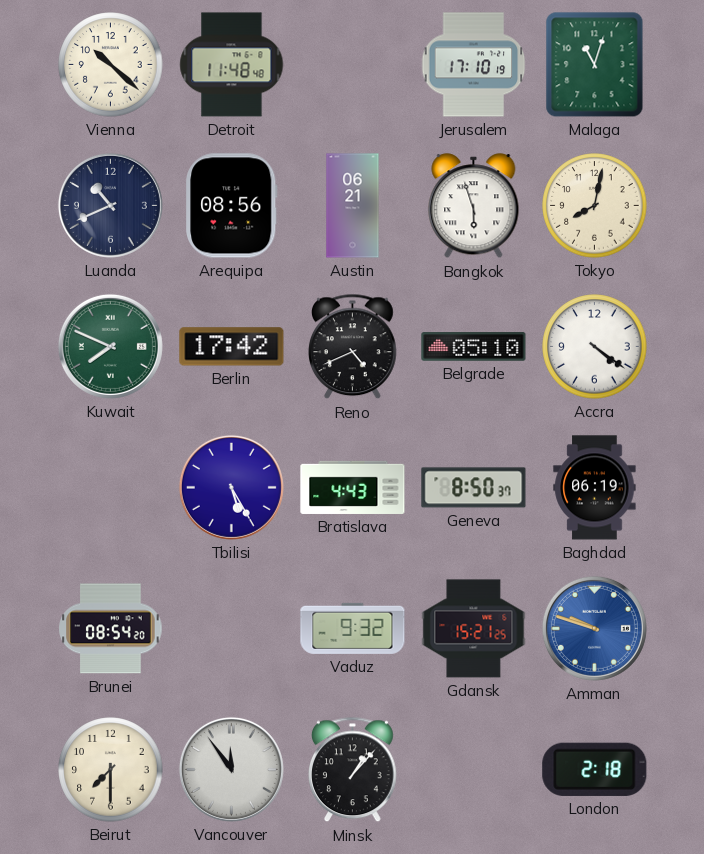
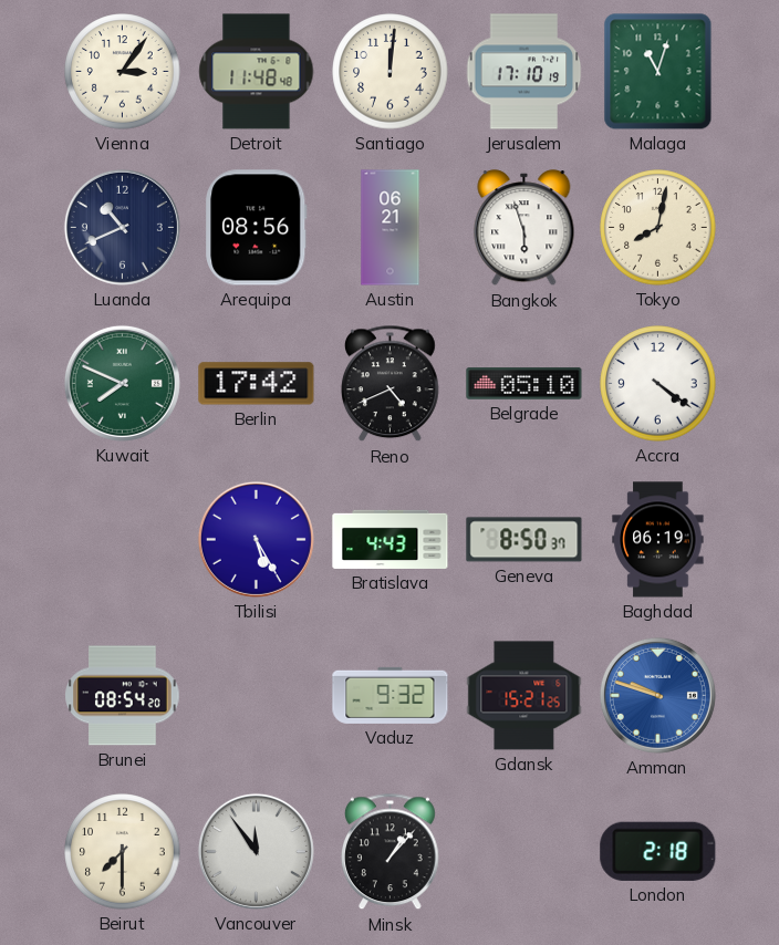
Vienna: 10:22 -> 3:06 (123, 72)
Santiago: none -> 12:01 (391, 72)
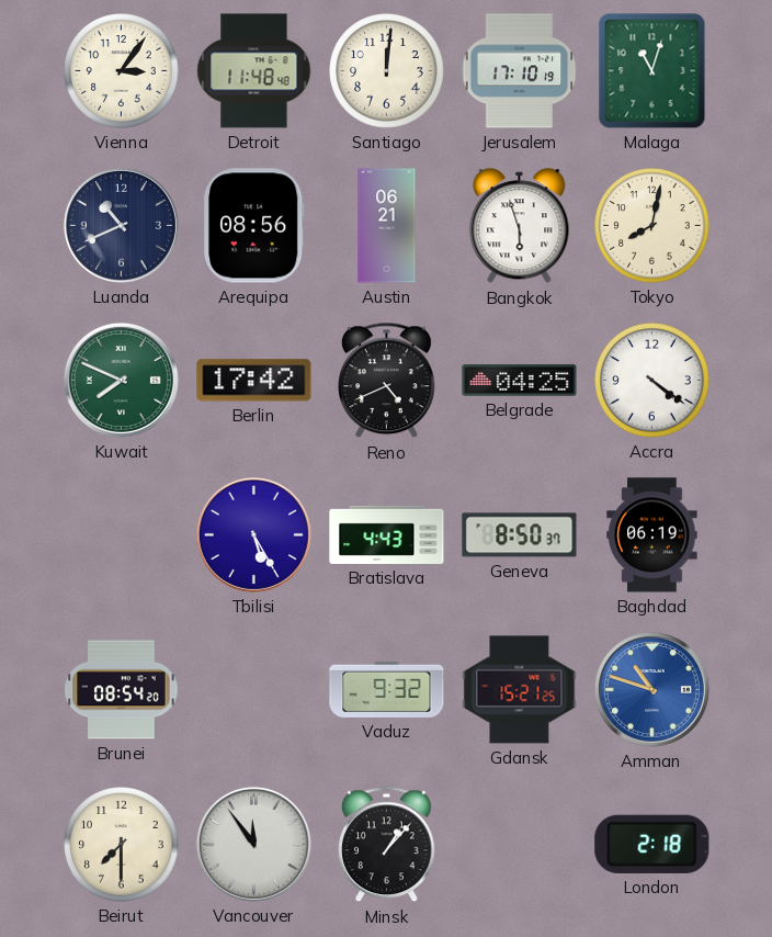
Belgrade: 05:10 -> 04:25 (520, 381)
Amman: 9:48 -> 10:48 (651, 689)
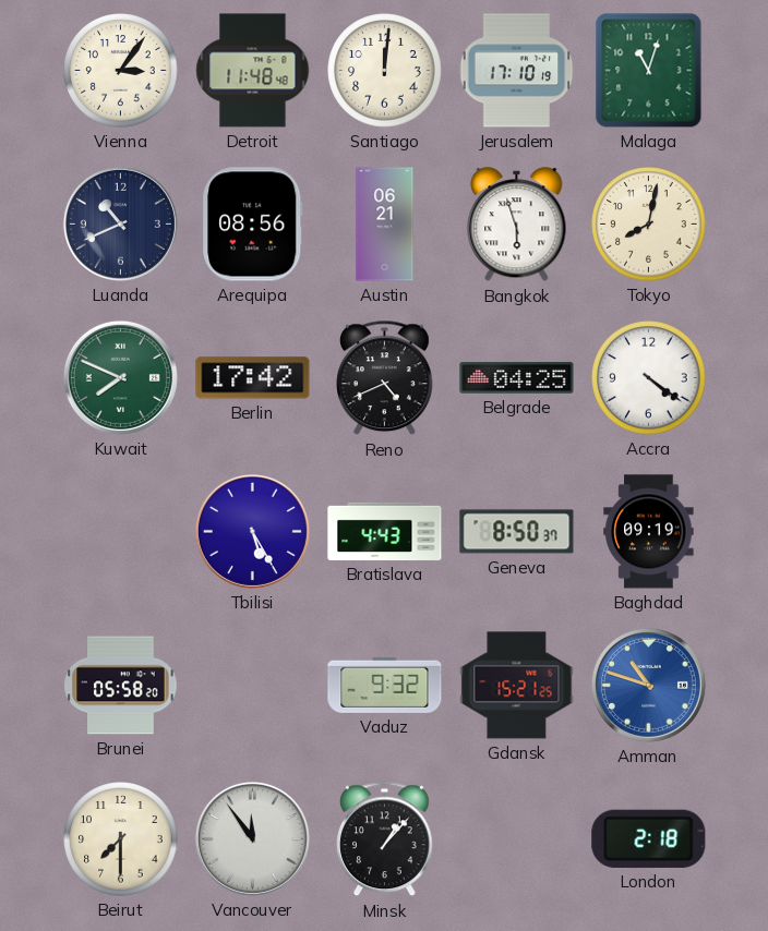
Baghdad: 06:19 -> 09:19 (649, 532)
Brunei: 08:54 -> 05:58 (121, 686)
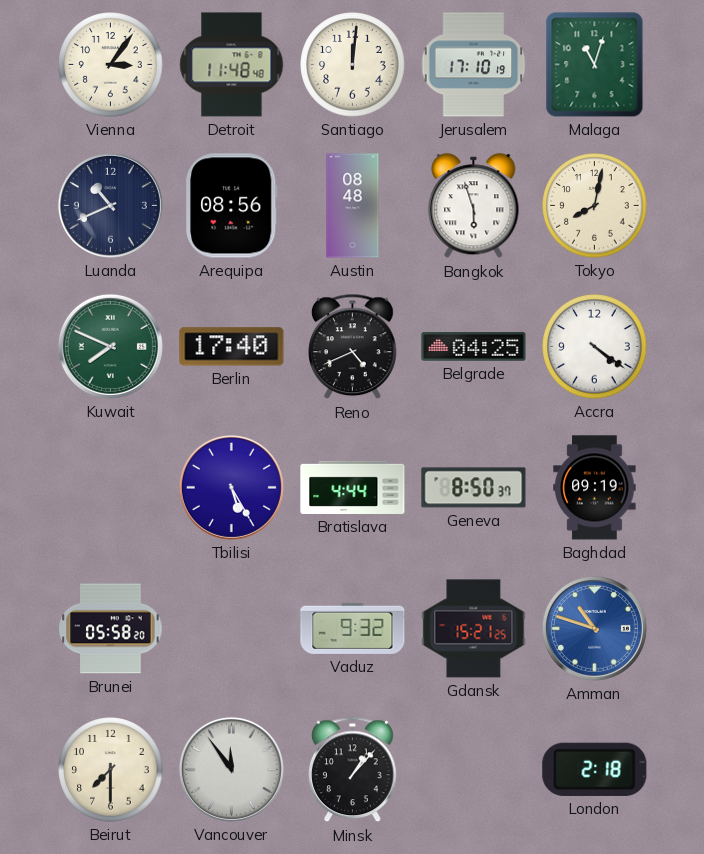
Austin: 06:21 -> 08:48 (353, 206)
Berlin: 17:42 -> 17:40 (232, 347)
Bratislava: 4:43 -> 4:44 (353, 487)
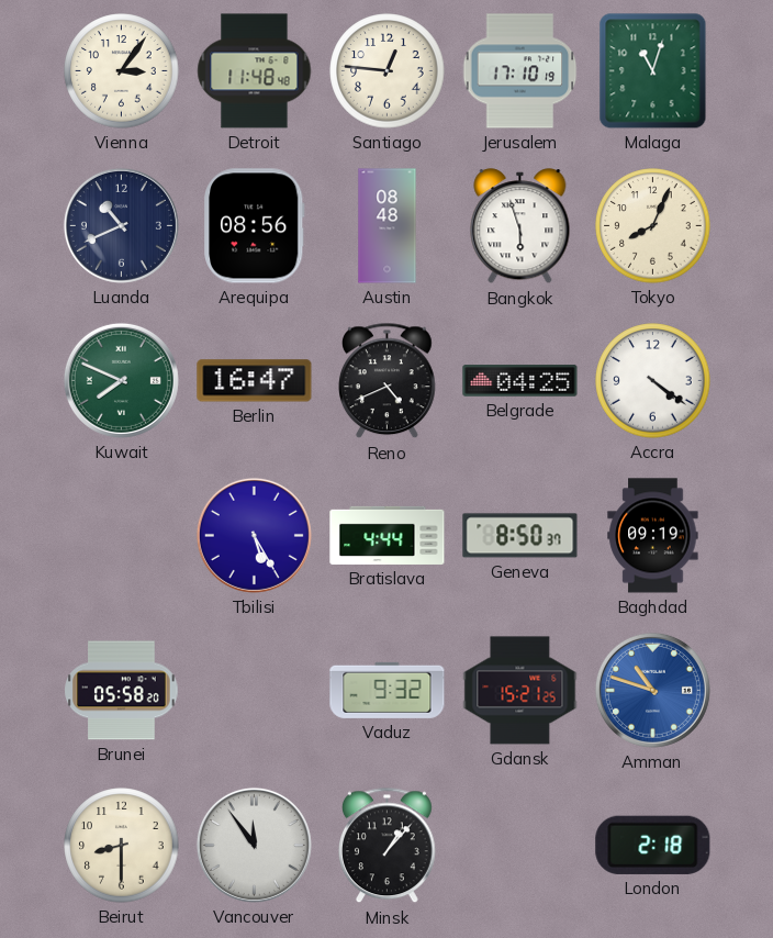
Santiago: 12:01 -> 12:46 (388, 71)
Tokyo: 8:02 -> 8:04 (653, 226)
Berlin: 17:40 -> 16:47 (255, 381)
Beirut: 7:30 -> 8:30 (122, 846)
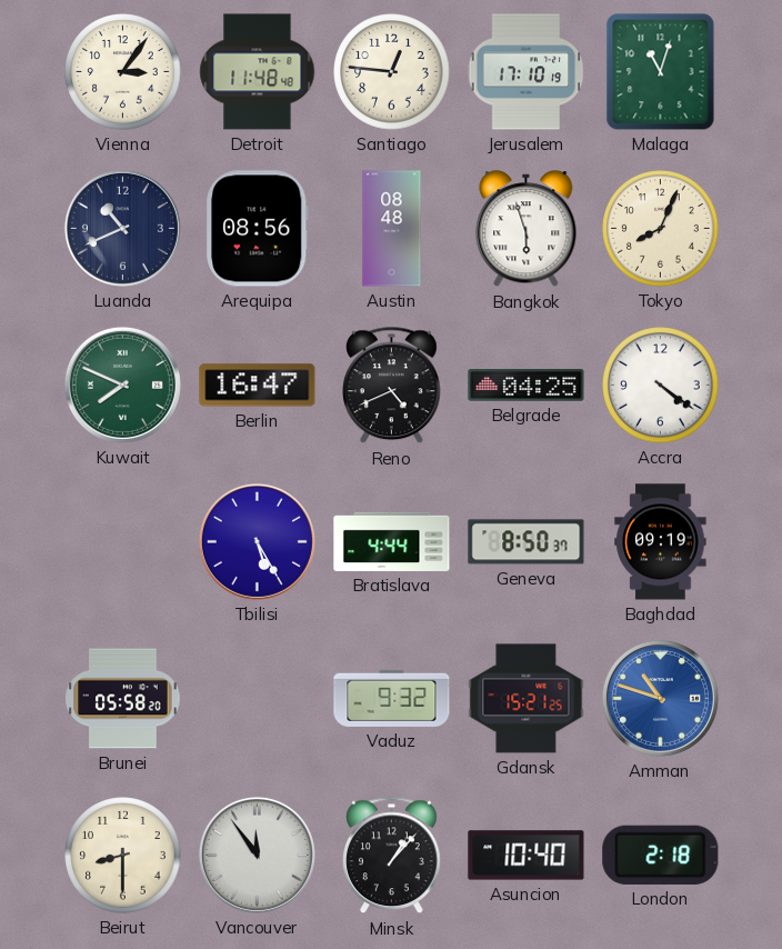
Asuncion: none -> 10:40 (527, 856)
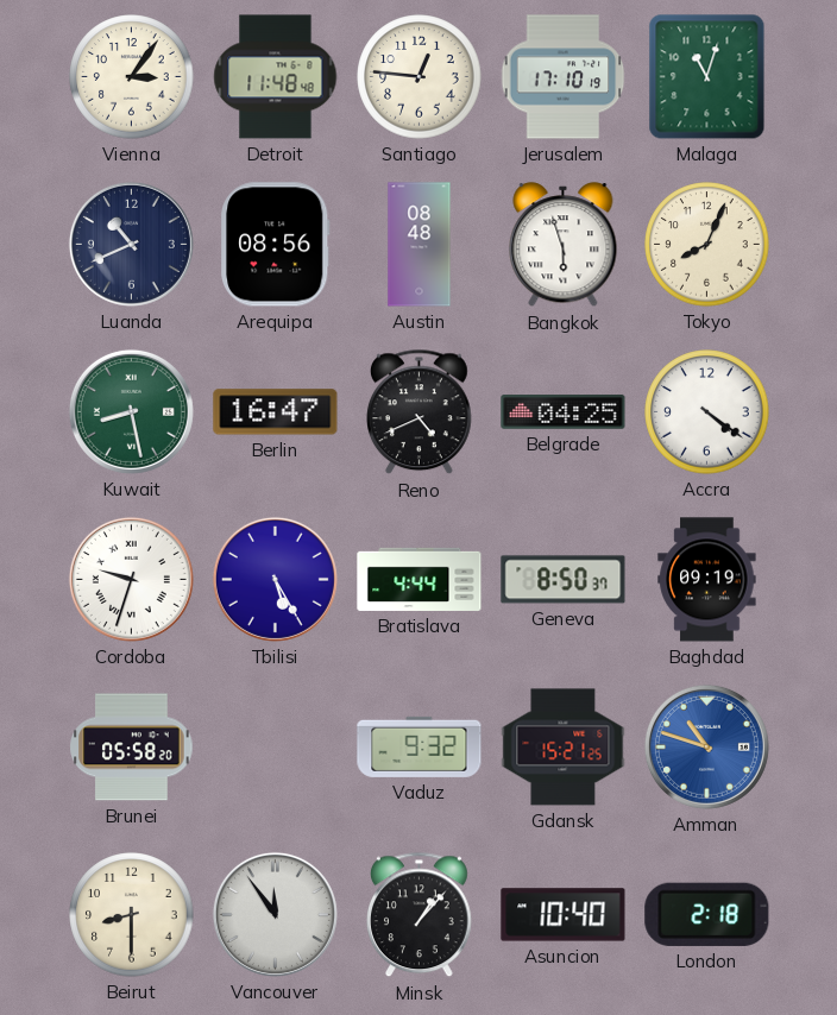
Kuwait: 7:49 -> 8:28 (131, 411)
Cordoba: none -> 9:33 (131, 579)
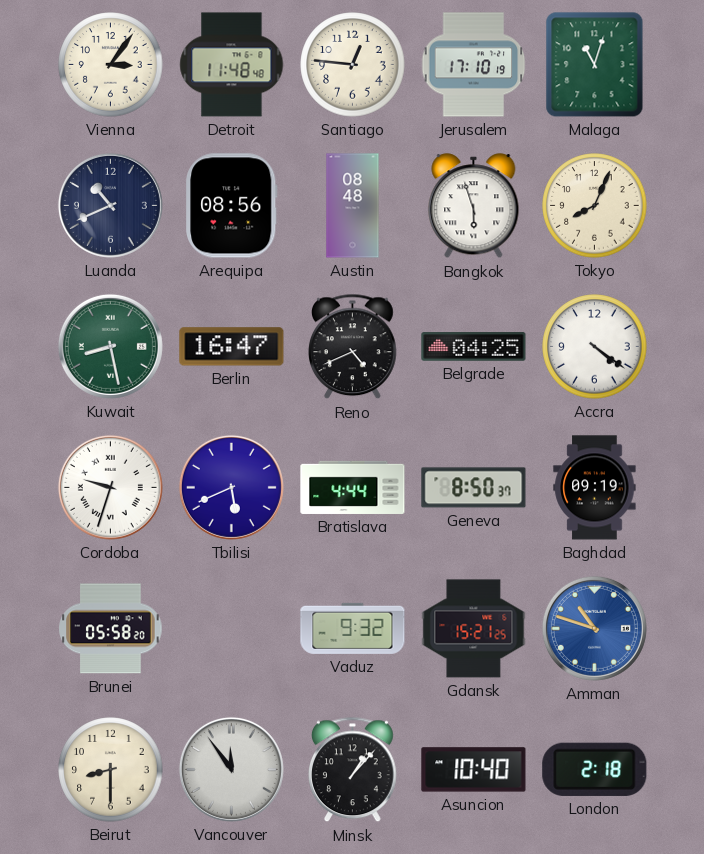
Tbilisi: 5:25 -> 5:41 (231, 487)
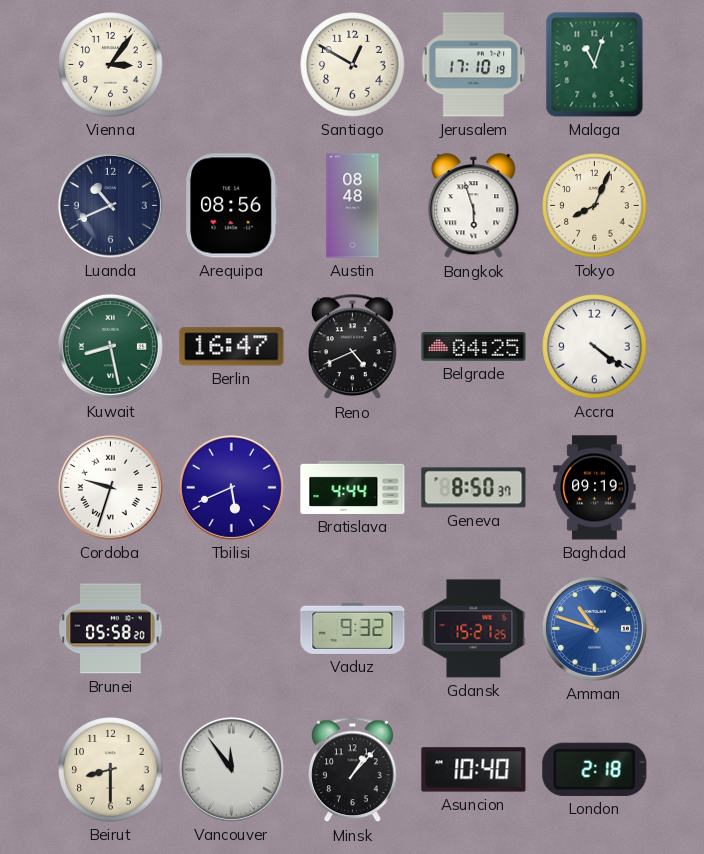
Detroit: 11:48 -> none (232, 65)
Santiago: 12:46 -> 12:50 (353, 65)
